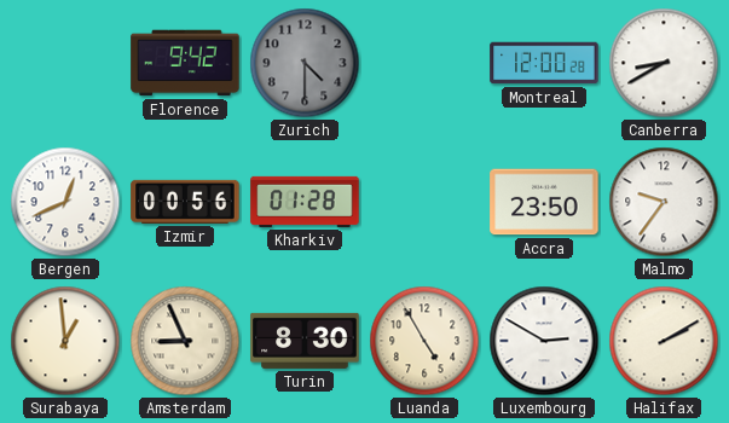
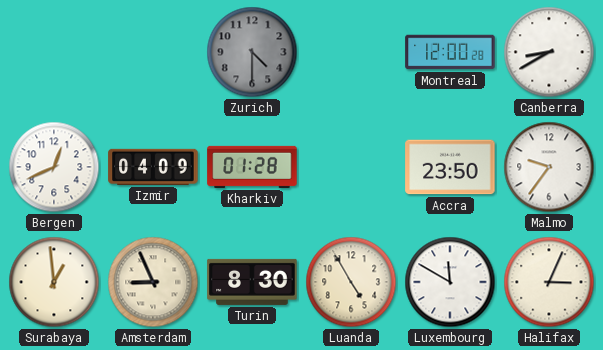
Florence: 9:42 -> none (185, 63)
Izmir: 00:56 -> 04:09 (153, 167)
Luxembourg: 2:50 -> 11:50 (450, 282)
Halifax: 2:10 -> 3:04 (549, 282)
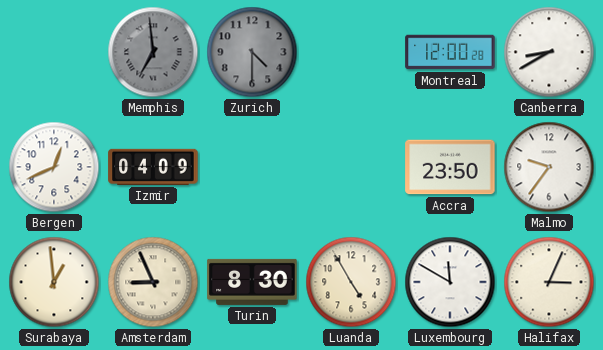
Memphis: none -> 6:59 (153, 52)
Kharkiv: 01:28 -> none (252, 167)
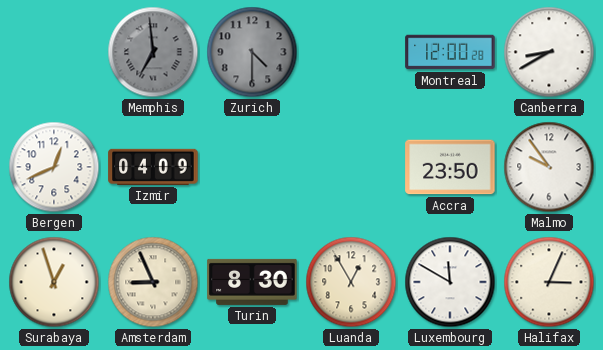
Malmo: 9:36 -> 9:54 (549, 167)
Surabaya: 12:59 -> 12:57 (54, 282)
Luanda: 4:55 -> 12:55 (351, 282)
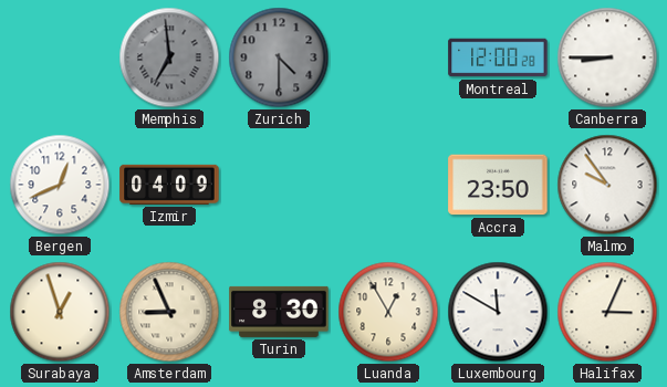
Canberra: 8:40 -> 8:45 (607, 57)
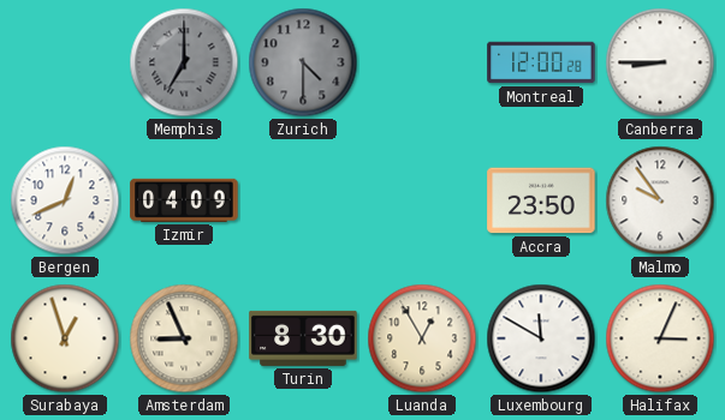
Memphis: 6:59 -> 7:00 (184, 62)
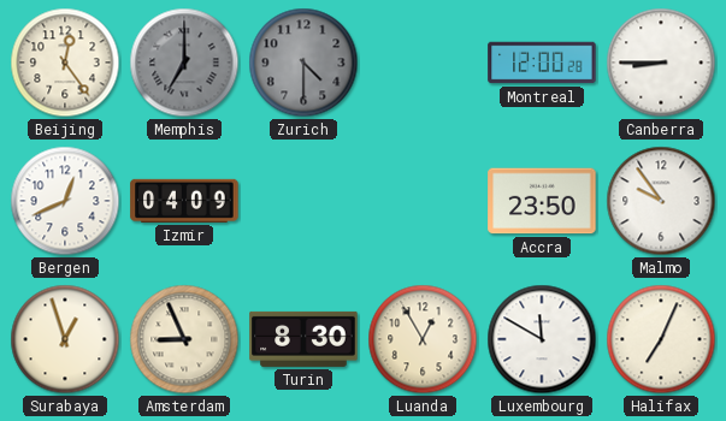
Beijing: none -> 12:24 (65, 63)
Halifax: 3:04 -> 7:04 (661, 339)
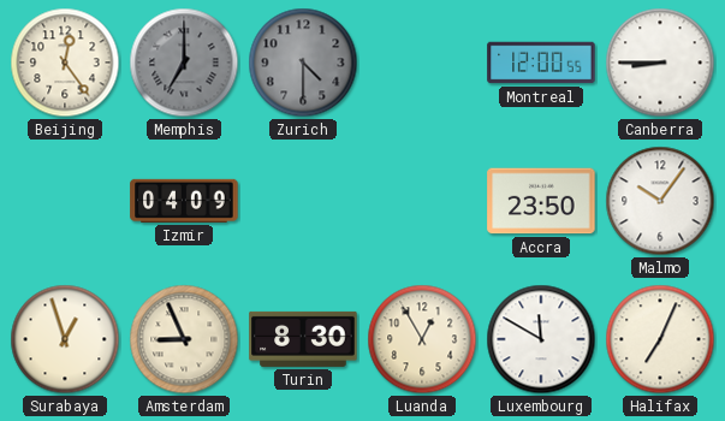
Montreal: 12:00:28 -> 12:00:55 (541, 63)
Bergen: 12:41 -> none (65, 201)
Malmo: 9:54 -> 10:06 (660, 201)
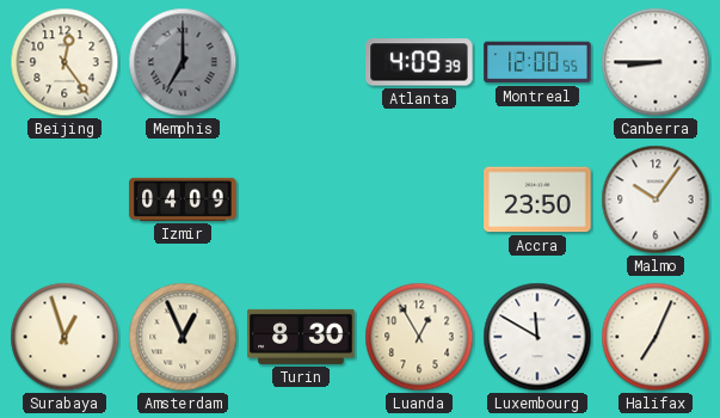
Zurich: 4:30 -> none (303, 63)
Atlanta: none -> 4:09 (419, 62)
Amsterdam: 8:56 -> 12:56 (183, 337)
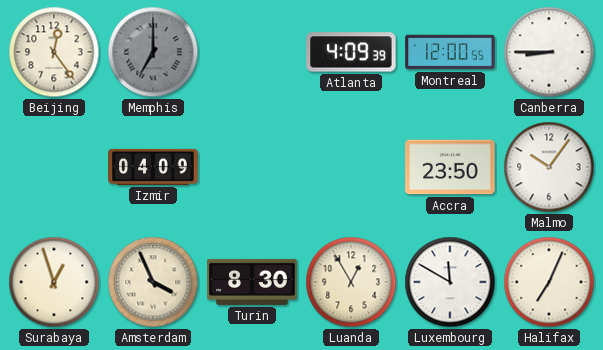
Amsterdam: 12:56 -> 3:56 (153, 282)
